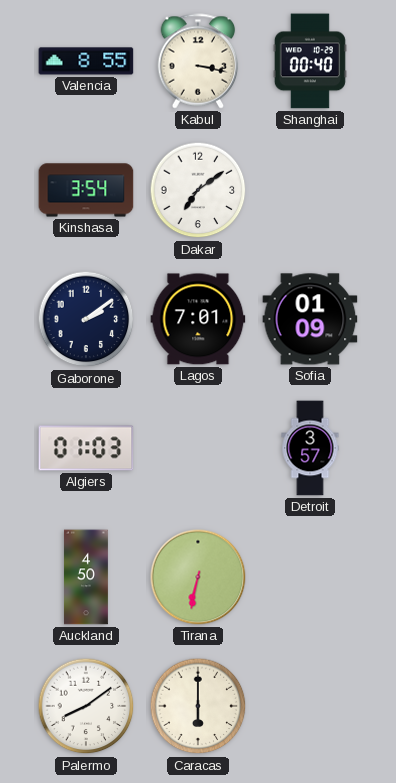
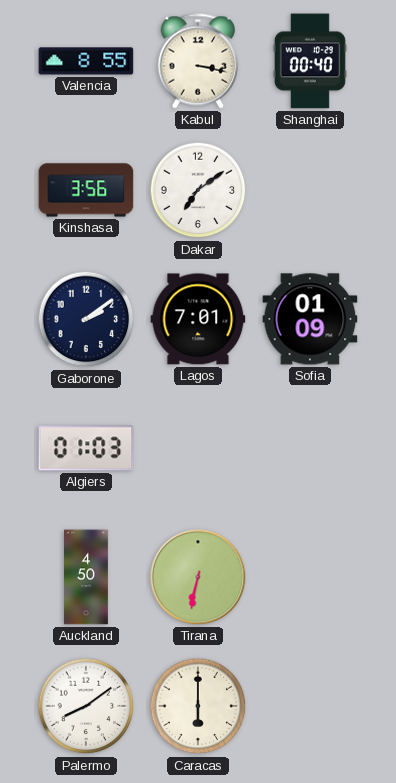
Kinshasa: 3:54 -> 3:56 (86, 190)
Detroit: 3:57 -> none (310, 448)
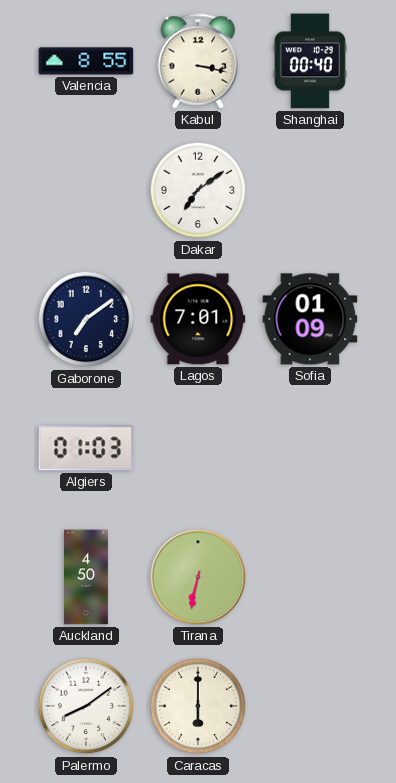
Kinshasa: 3:56 -> none (86, 190)
Gaborone: 2:09 -> 7:09 (86, 319)
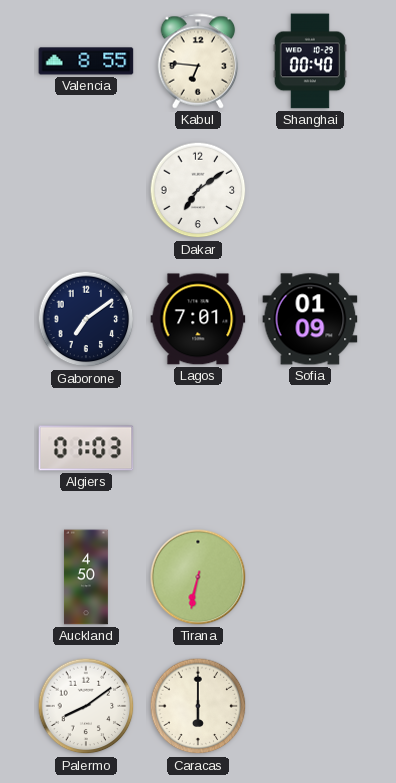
Kabul: 3:17 -> 6:46 (198, 61)
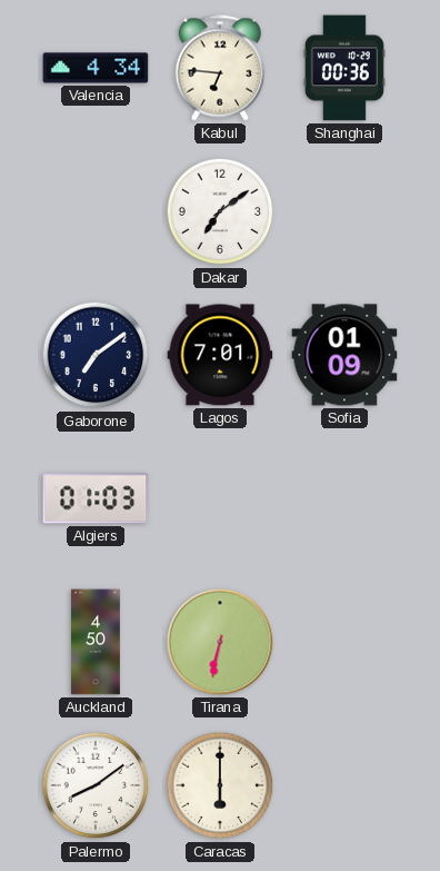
Valencia: 8:55 -> 4:34 (96, 68)
Shanghai: 00:40 -> 00:36 (344, 68)
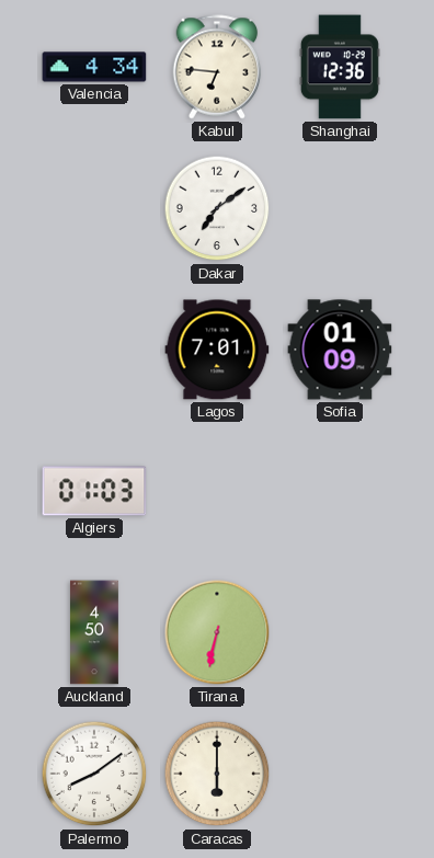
Shanghai: 00:36 -> 12:36 (340, 67)
Gaborone: 7:09 -> none (96, 355)
